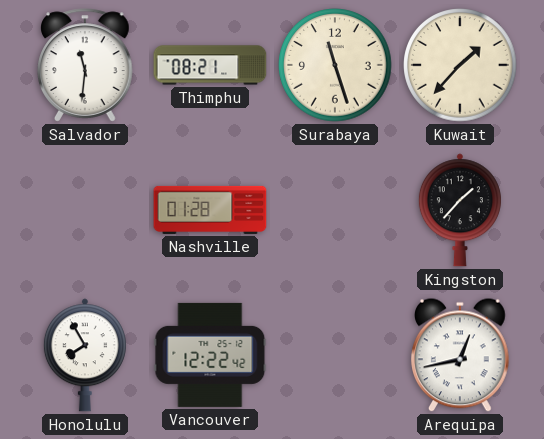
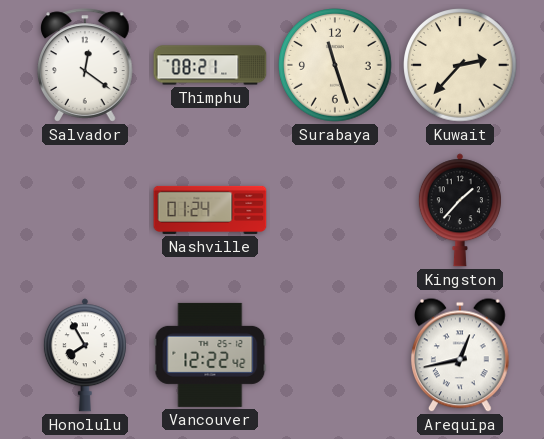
Salvador: 11:31 -> 12:21 (85, 65)
Kuwait: 1:37 -> 2:37 (460, 65)
Nashville: 01:28 -> 01:24 (210, 210)
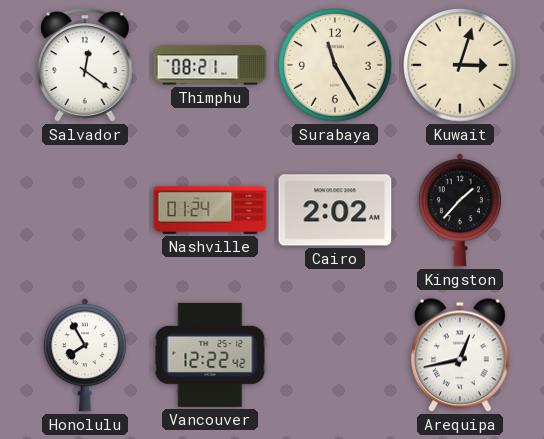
Surabaya: 11:27 -> 11:25 (335, 65)
Kuwait: 2:37 -> 3:03 (460, 65)
Cairo: none -> 2:02 (335, 210)
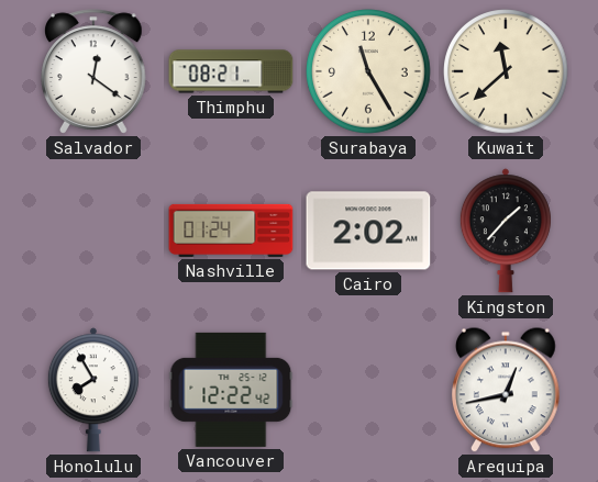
Kuwait: 3:03 -> 11:38 (506, 71)
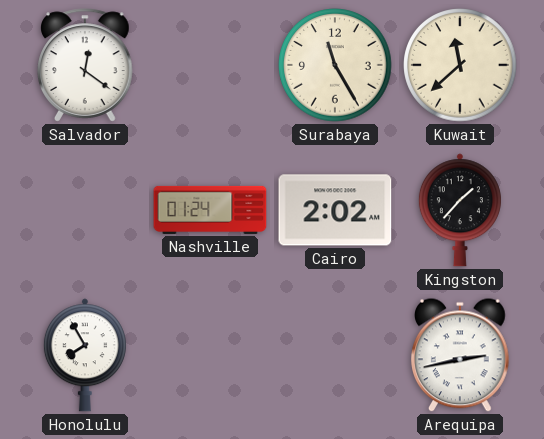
Thimphu: 08:21 -> none (231, 71)
Vancouver: 12:22 -> none (231, 390)
Arequipa: 12:43 -> 2:43 (461, 355)
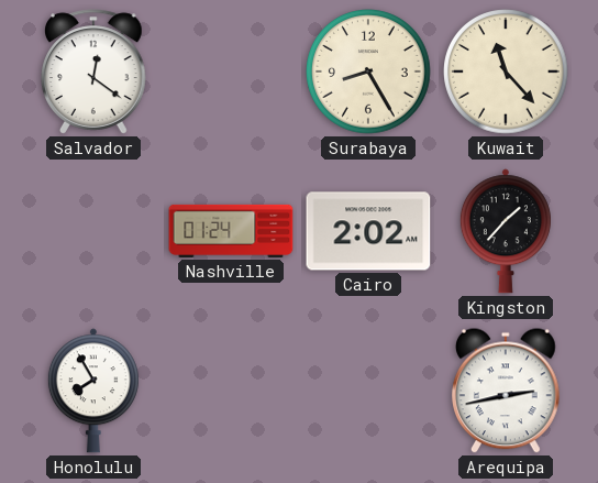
Surabaya: 11:25 -> 8:25 (368, 72)
Kuwait: 11:38 -> 11:23 (506, 72)
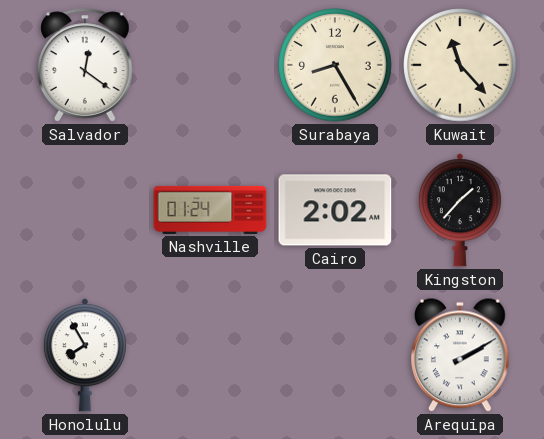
Arequipa: 2:43 -> 2:10 (461, 355)
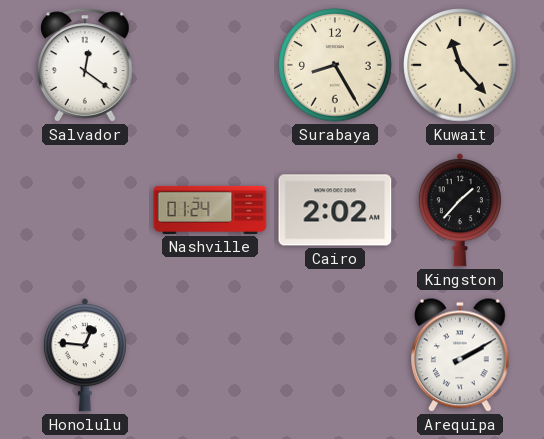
Honolulu: 7:55 -> 12:46 (85, 355)
